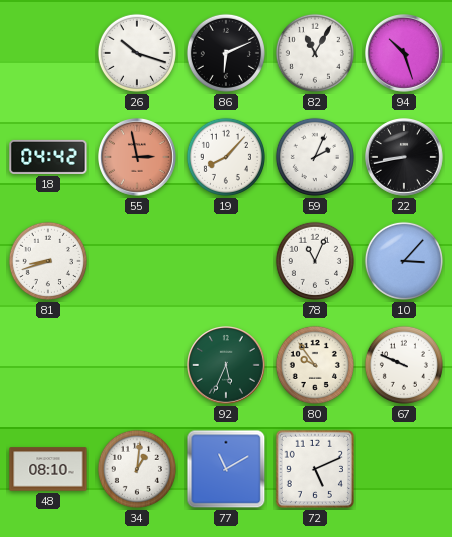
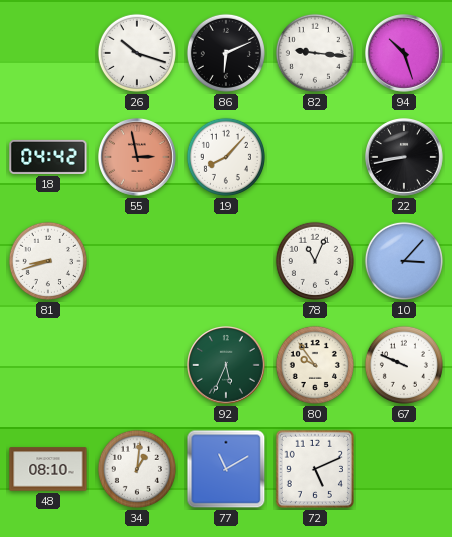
82: 11:05 -> 9:16 (315, 53)
59: 2:04 -> none (315, 157)
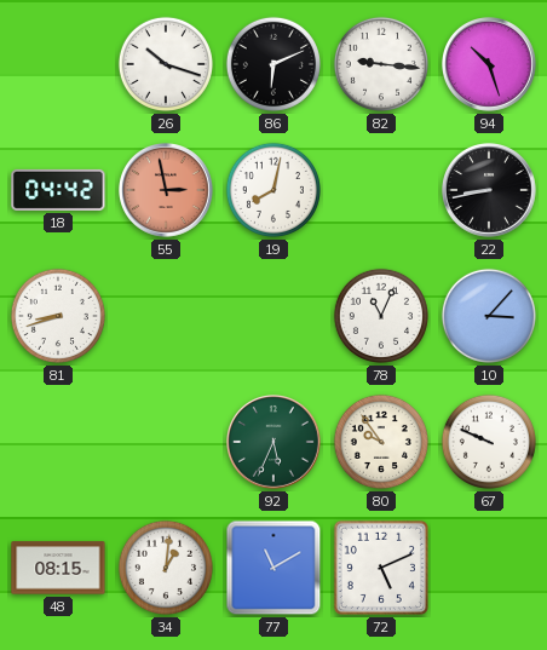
19: 8:07 -> 8:02 (273, 190)
48: 08:10 -> 08:15 (58, 568)
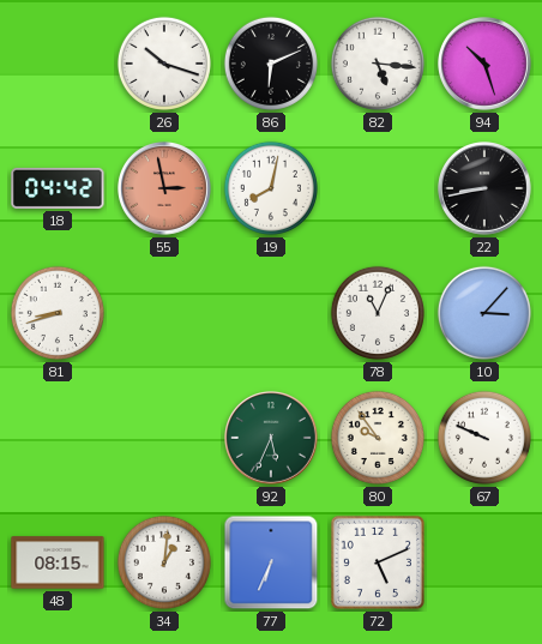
82: 9:16 -> 5:16 (378, 64)
77: 11:10 -> 6:34 (271, 562)
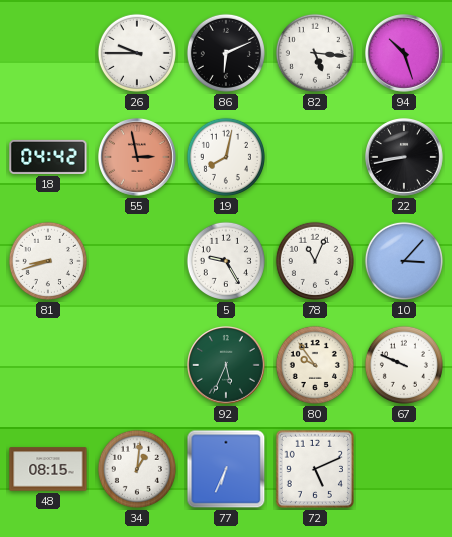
26: 10:18 -> 9:45 (137, 53)
5: none -> 9:25 (226, 261)
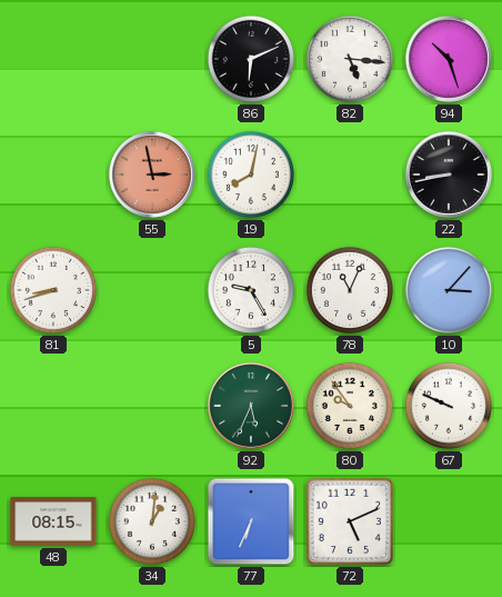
26: 9:45 -> none (137, 53)
18: 04:42 -> none (48, 157)
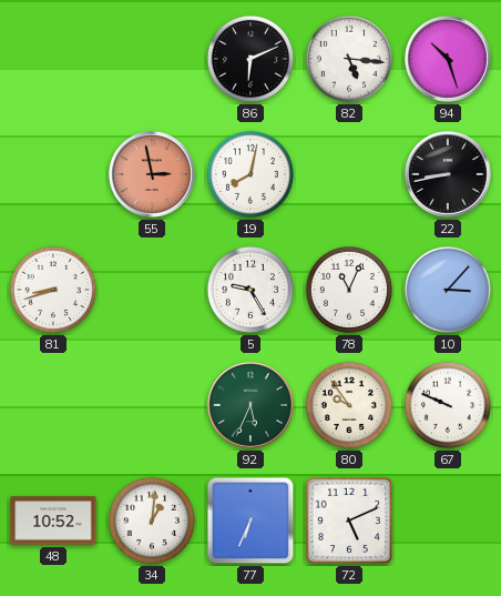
48: 08:15 -> 10:52 (53, 521)
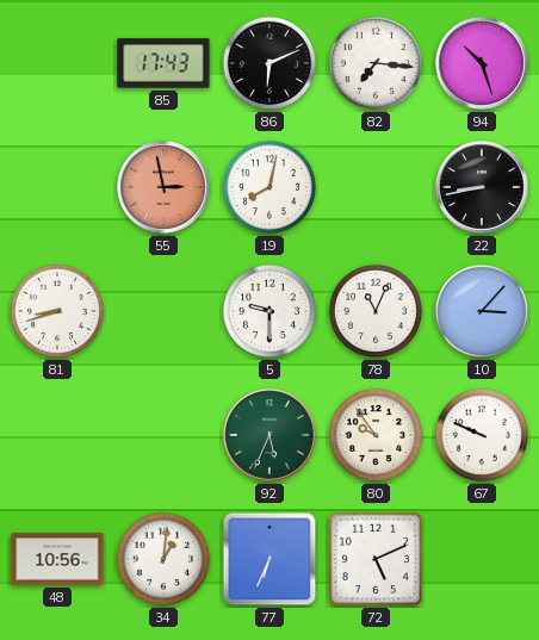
85: none -> 17:43 (163, 63)
82: 5:16 -> 7:16 (376, 63)
5: 9:25 -> 9:30 (269, 311)
48: 10:52 -> 10:56 (57, 559)
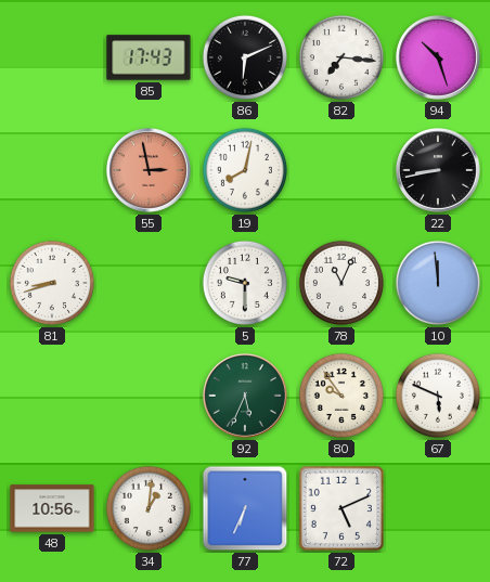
10: 3:07 -> 11:59 (438, 283)
67: 9:49 -> 5:49 (438, 396)
